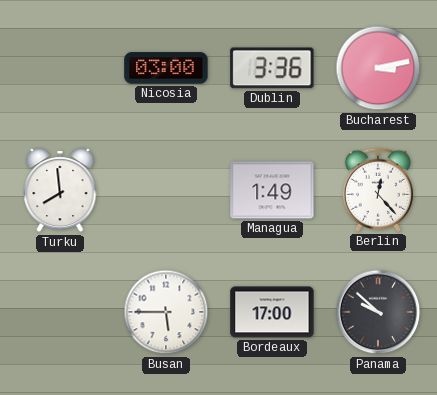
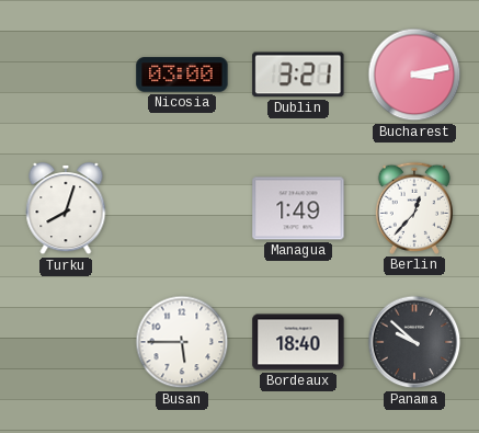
Dublin: 3:36 -> 3:21 (298, 75)
Turku: 7:59 -> 8:03 (66, 209)
Berlin: 12:23 -> 12:37 (414, 208)
Bordeaux: 17:00 -> 18:40 (298, 342)
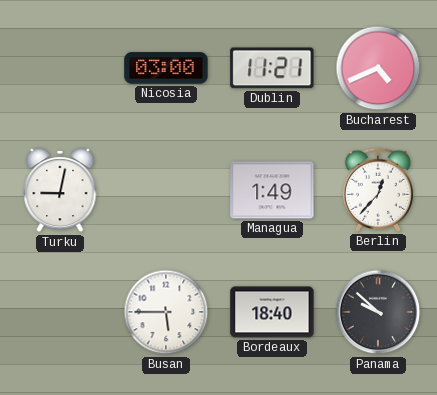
Dublin: 3:21 -> 11:21 (272, 68)
Bucharest: 3:13 -> 4:41 (378, 68)
Turku: 8:03 -> 9:02 (60, 191)
